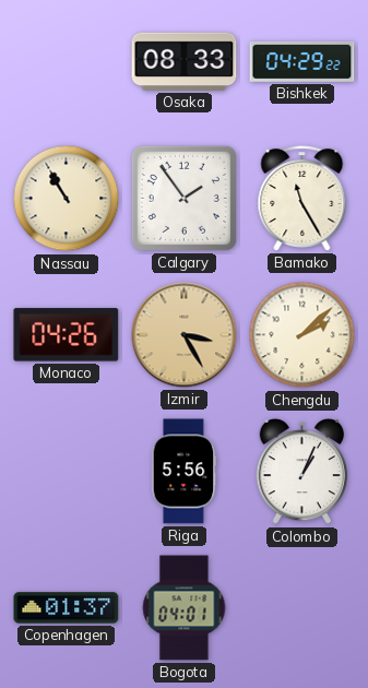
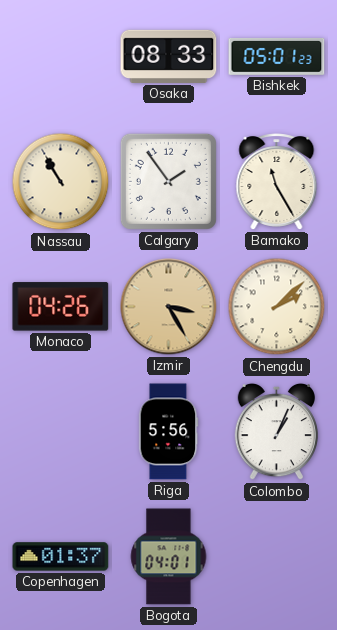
Bishkek: 04:29 -> 05:01 (277, 56)
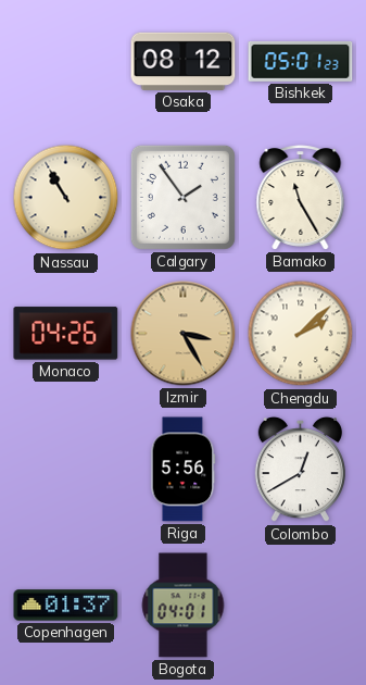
Osaka: 08:33 -> 08:12 (184, 61)
Colombo: 1:04 -> 12:40 (300, 470)
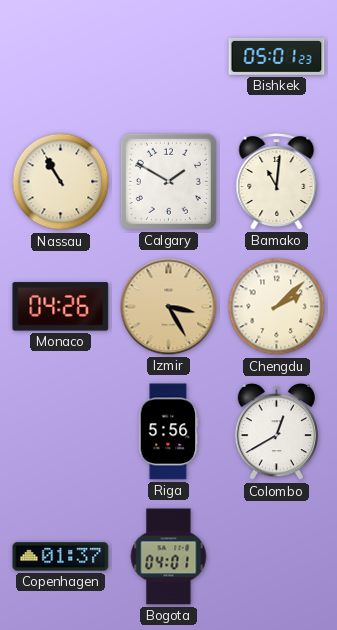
Osaka: 08:12 -> none (184, 61)
Calgary: 1:54 -> 1:50 (168, 181)
Bamako: 11:25 -> 11:01 (277, 182)
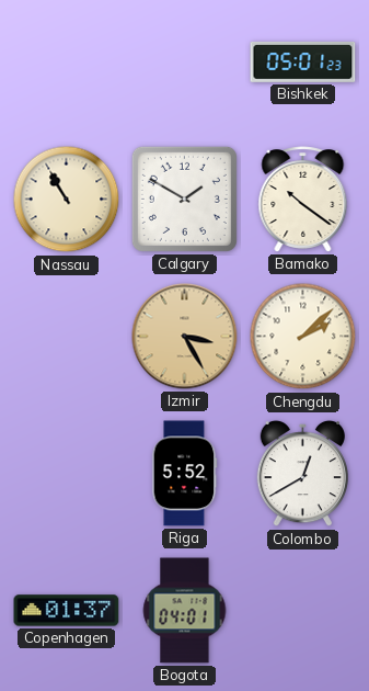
Bamako: 11:01 -> 10:21 (303, 200)
Monaco: 04:26 -> none (61, 307)
Riga: 5:56 -> 5:52 (185, 474)
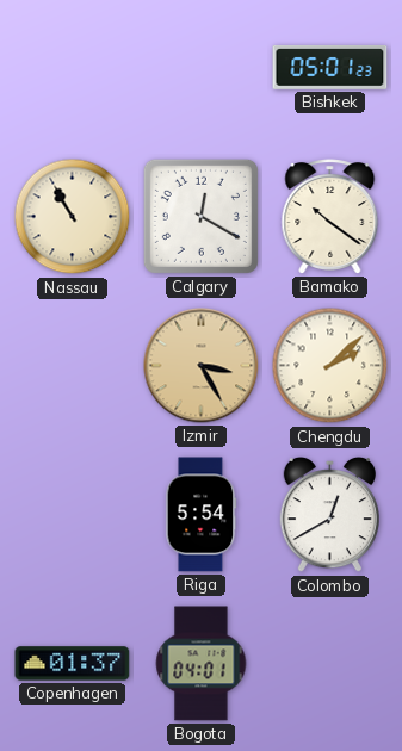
Calgary: 1:50 -> 12:20 (200, 216)
Riga: 5:52 -> 5:54 (202, 515)
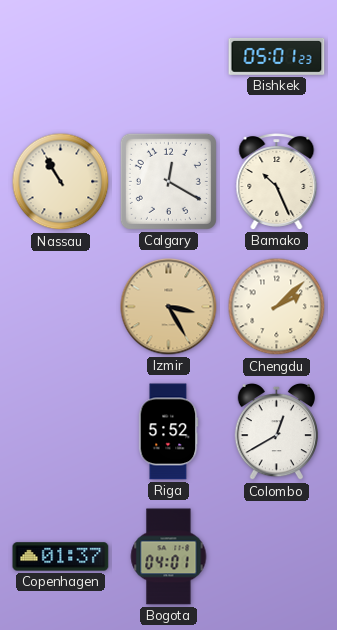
Bamako: 10:21 -> 10:26 (277, 182)
Riga: 5:54 -> 5:52 (169, 432)
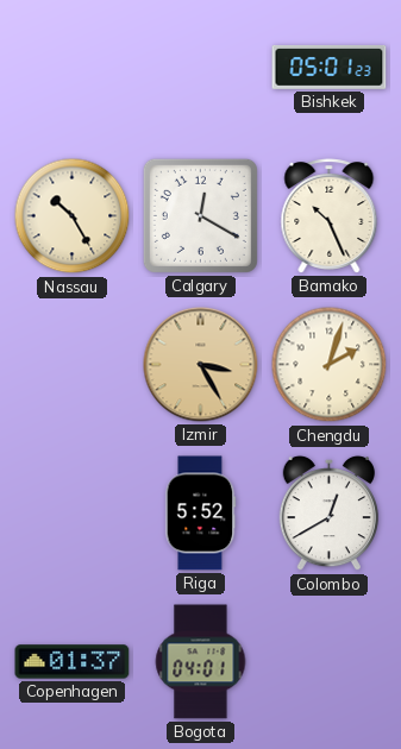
Nassau: 10:55 -> 10:25 (73, 216)
Chengdu: 2:08 -> 2:03 (330, 365)
